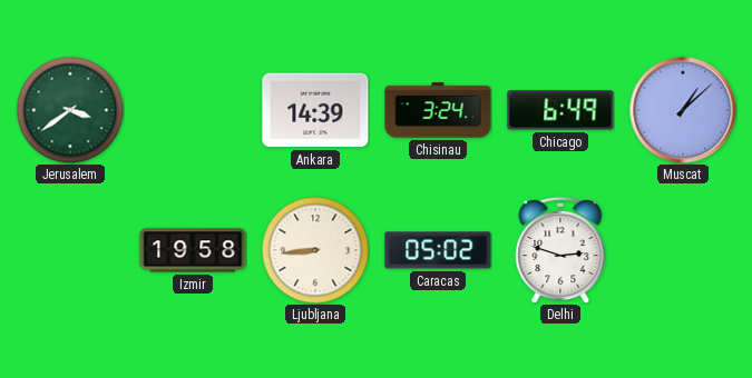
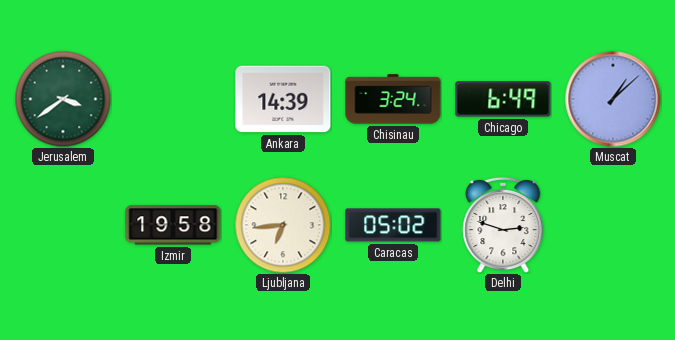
Ljubljana: 8:44 -> 6:44 (283, 225)
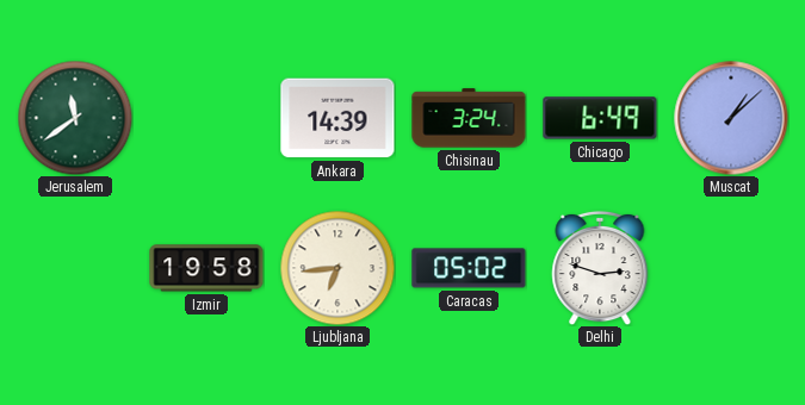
Jerusalem: 3:39 -> 11:39 (75, 118)
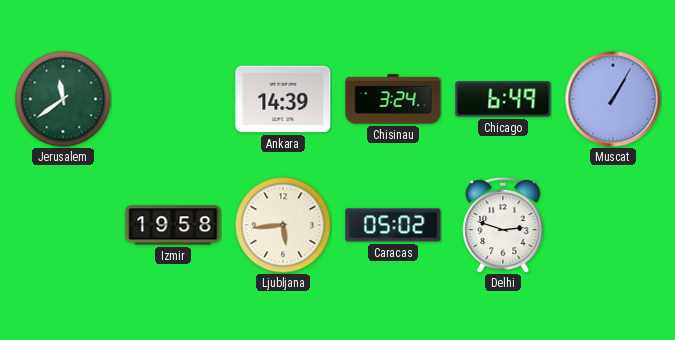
Muscat: 1:08 -> 1:05 (613, 99)
Ljubljana: 6:44 -> 5:44 (283, 225)
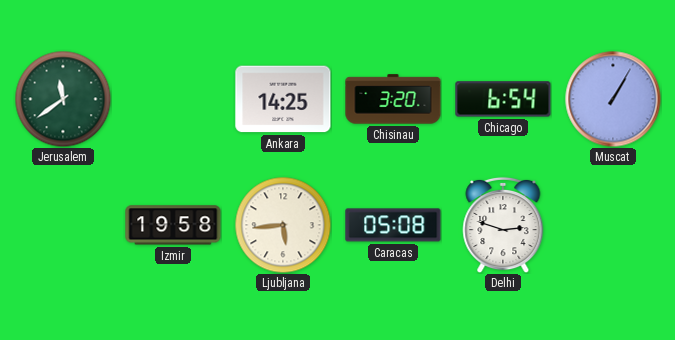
Ankara: 14:39 -> 14:25 (283, 99)
Chisinau: 3:24 -> 3:20 (393, 99)
Chicago: 6:49 -> 6:54 (503, 99)
Caracas: 05:02 -> 05:08 (393, 225)
